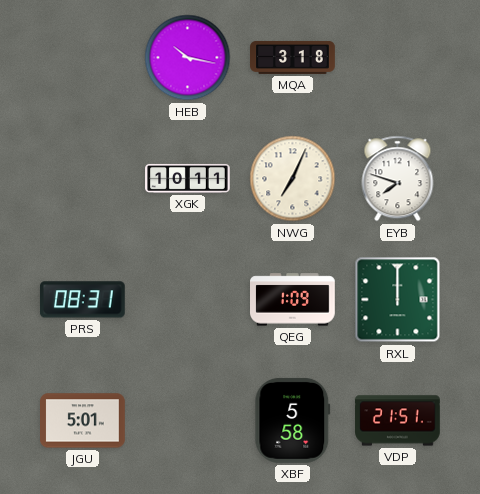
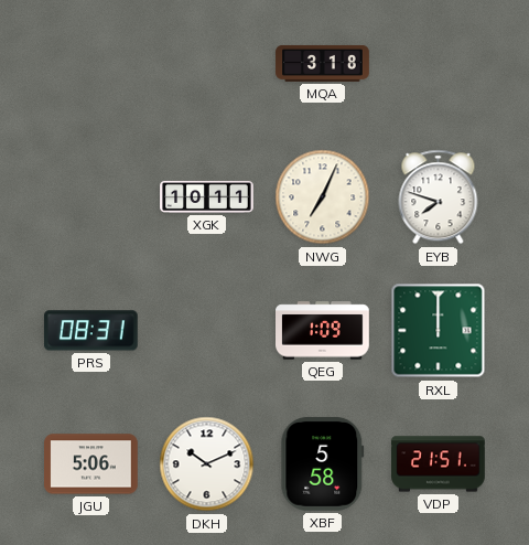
HEB: 10:17 -> none (188, 58)
JGU: 5:01 -> 5:06 (91, 464)
DKH: none -> 10:11 (207, 464)
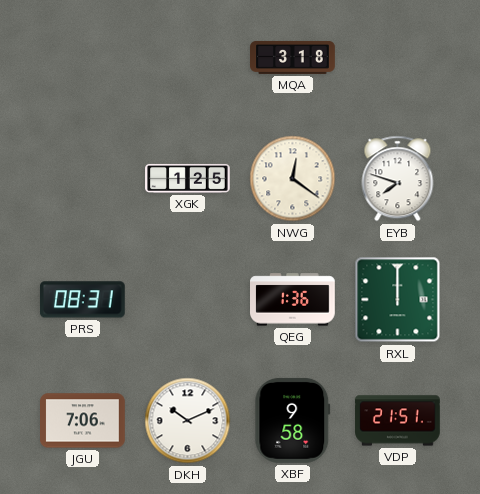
XGK: 10:11 -> 1:25 (188, 178)
NWG: 7:04 -> 12:21 (293, 179)
QEG: 1:09 -> 1:36 (293, 300)
JGU: 5:06 -> 7:06 (83, 421)
XBF: 5:58 -> 9:58 (293, 421)
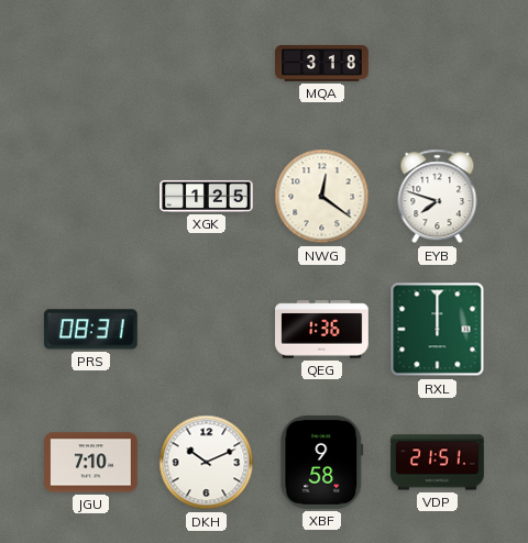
JGU: 7:06 -> 7:10 (91, 463)
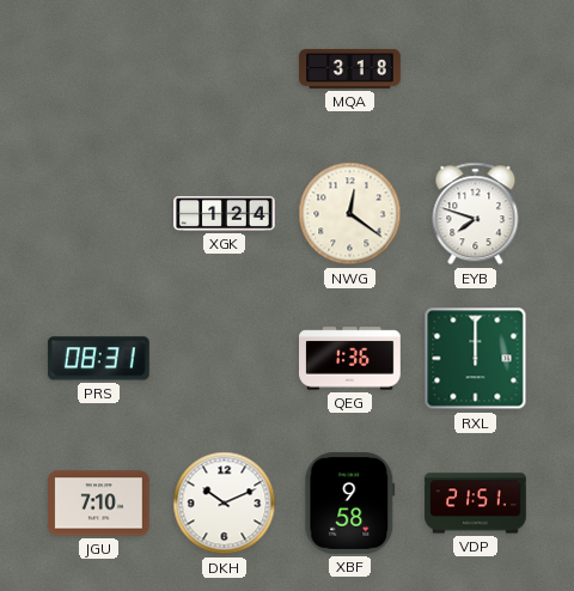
XGK: 1:25 -> 1:24 (225, 213)
